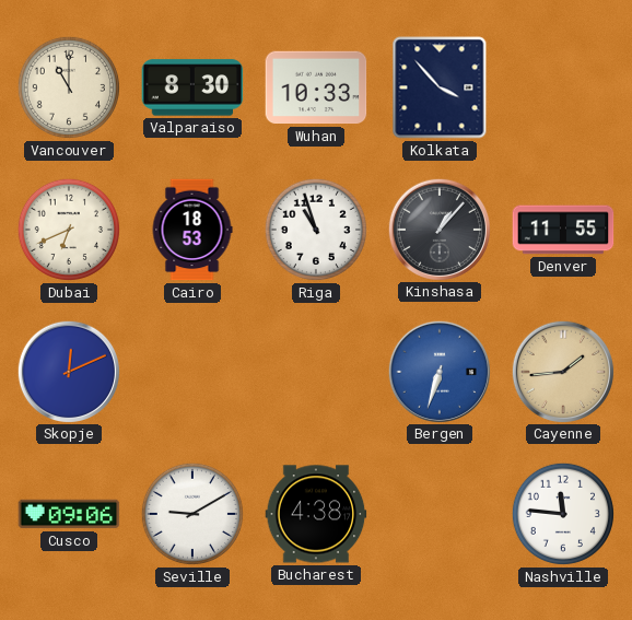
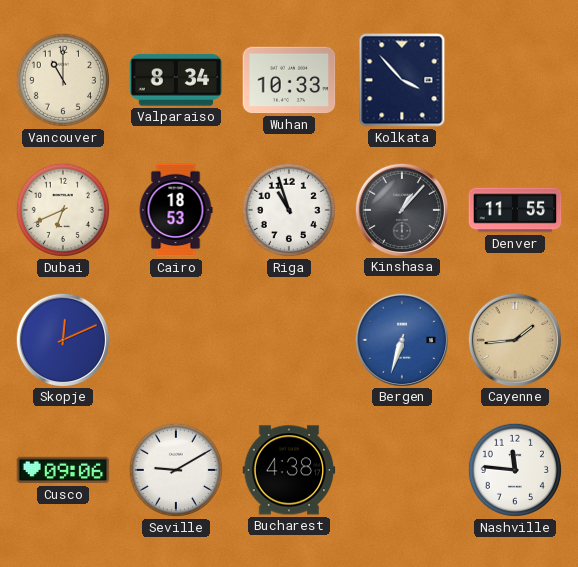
Valparaiso: 8:30 -> 8:34 (176, 80)
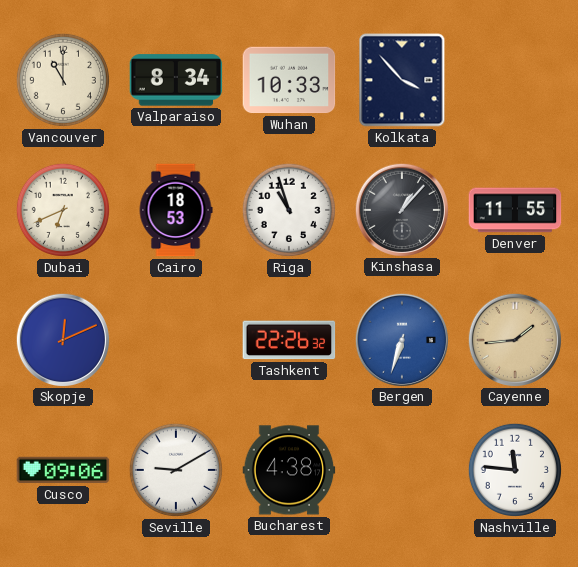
Tashkent: none -> 22:26 (289, 340)
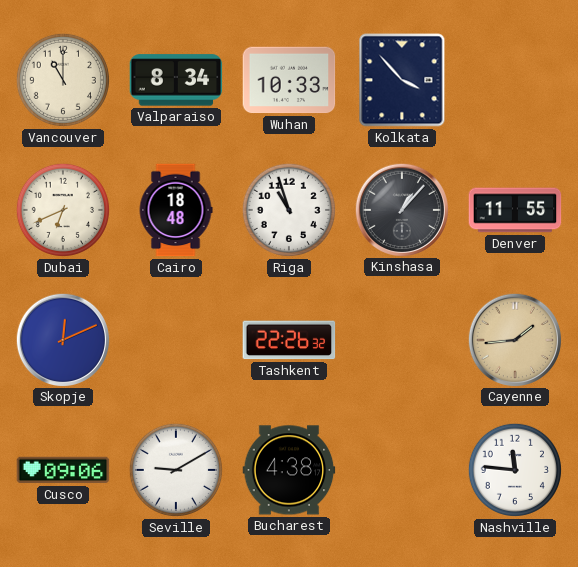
Cairo: 18:53 -> 18:48 (176, 210)
Bergen: 6:33 -> none (401, 339)
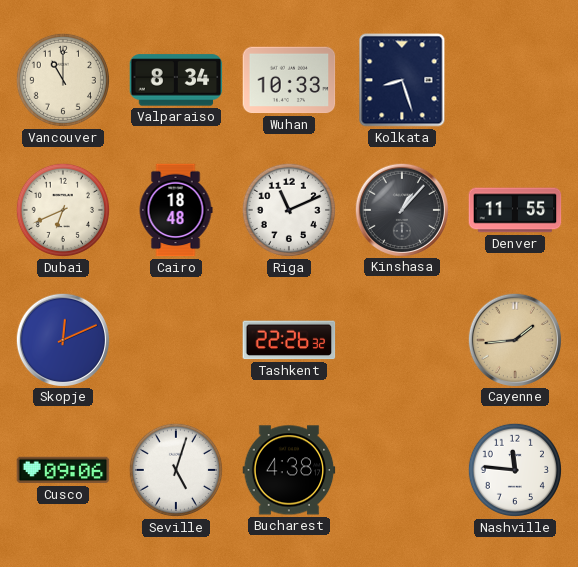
Kolkata: 3:53 -> 8:27 (402, 80)
Riga: 10:57 -> 11:11 (289, 210)
Seville: 9:10 -> 5:03 (176, 470)
